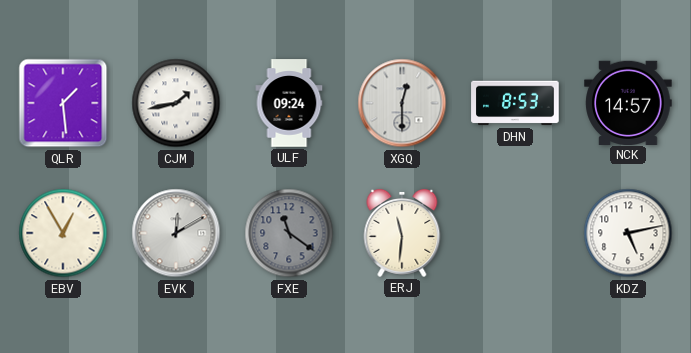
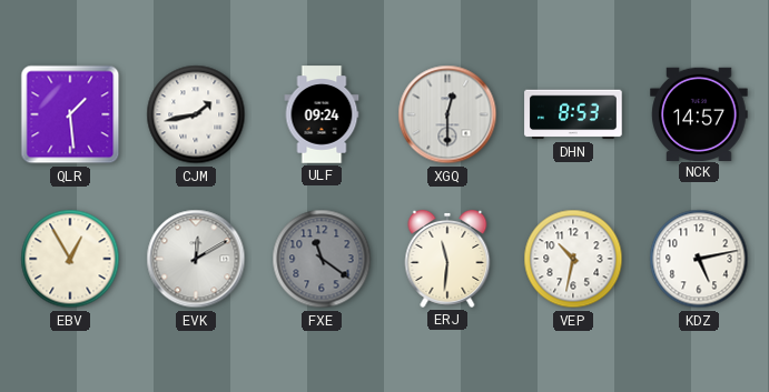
VEP: none -> 10:32 (573, 259)
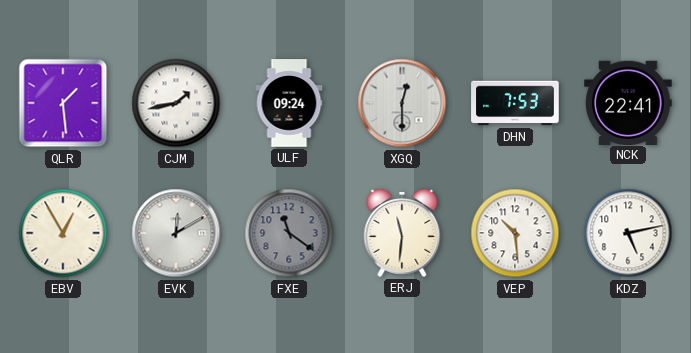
DHN: 8:53 -> 7:53 (515, 103)
NCK: 14:57 -> 22:41 (628, 102)
VEP: 10:32 -> 10:29 (515, 233)
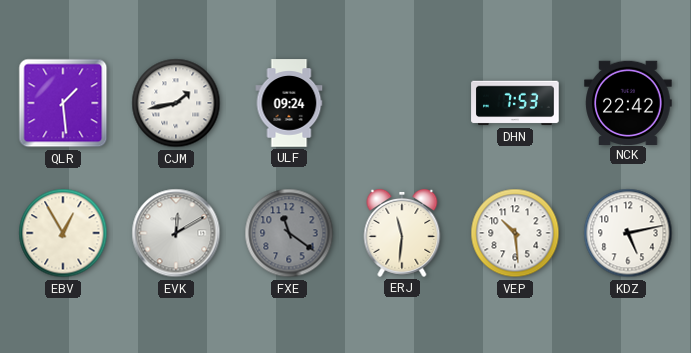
XGQ: 12:30 -> none (402, 103)
NCK: 22:41 -> 22:42 (628, 102)
